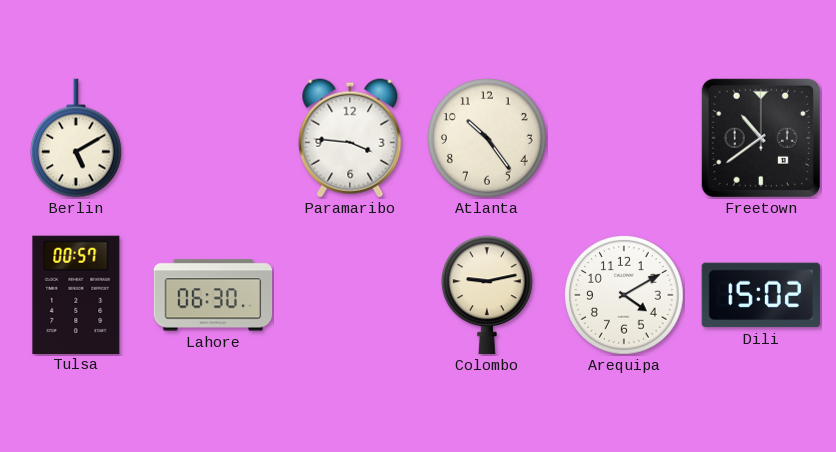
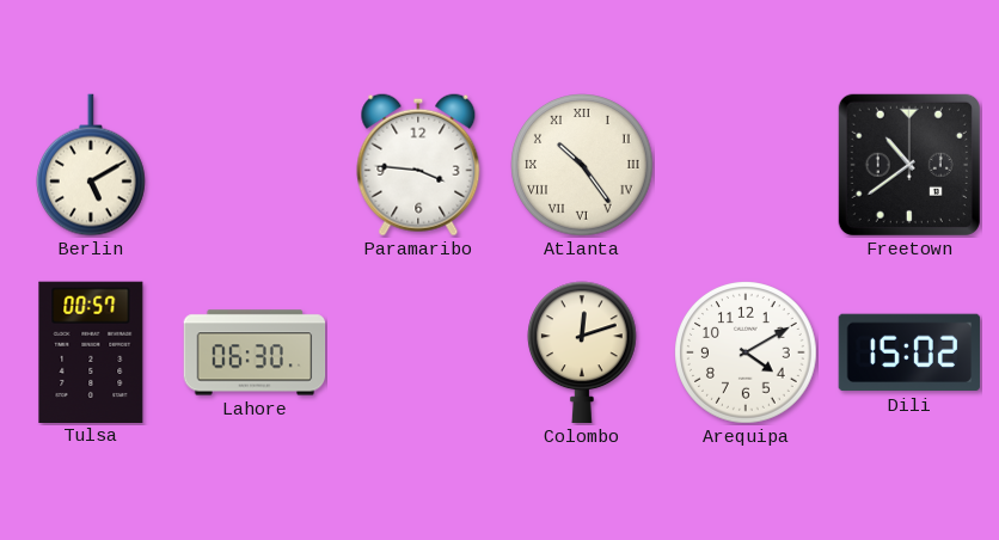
Atlanta numerals: Arabic -> Roman (582, 165)
Colombo: 9:13 -> 12:12 (583, 352)
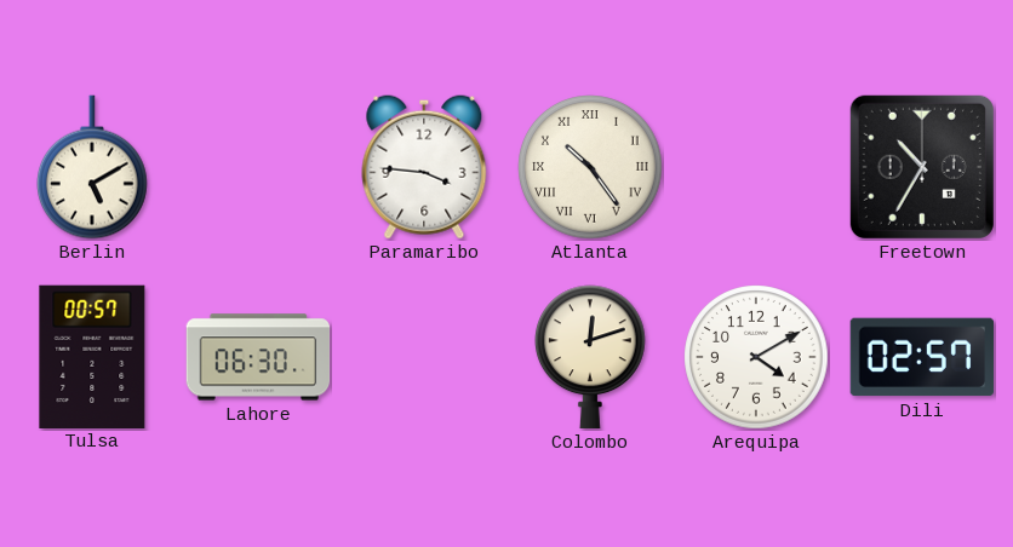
Freetown: 10:39 -> 10:35 (922, 167)
Dili: 15:02 -> 02:57 (922, 357)
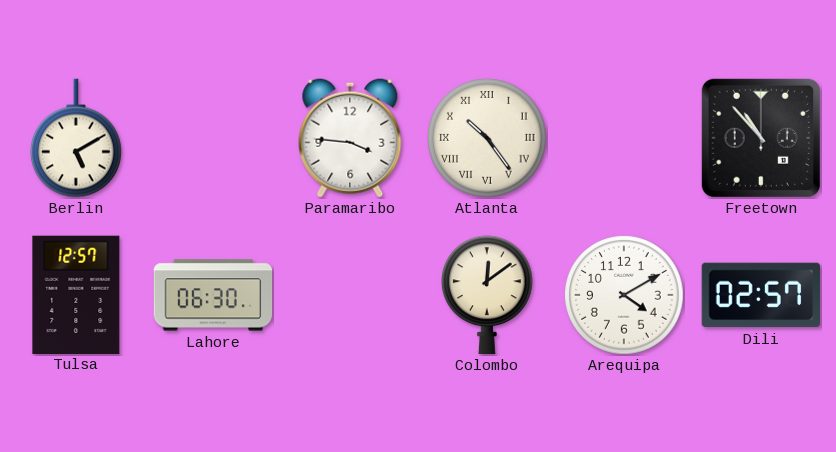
Freetown: 10:35 -> 10:53 (761, 138)
Tulsa: 00:57 -> 12:57 (76, 294)
Colombo: 12:12 -> 12:09 (488, 295)
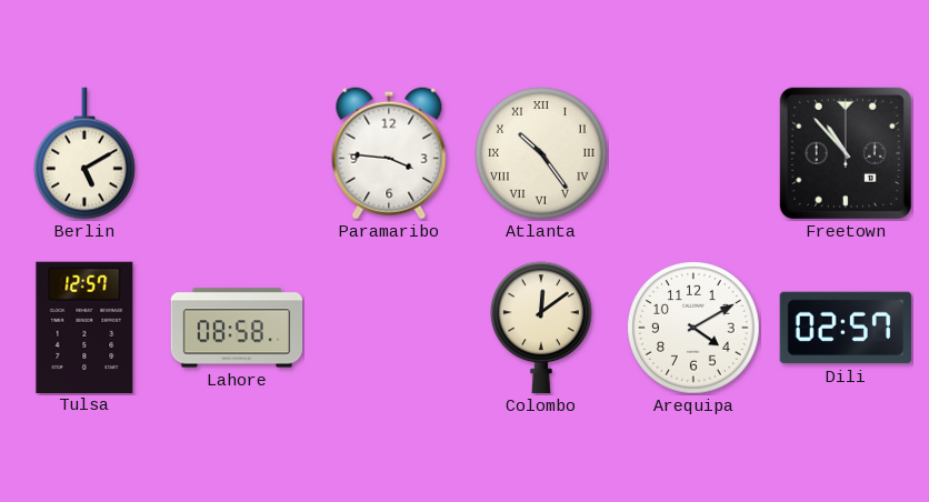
Lahore: 06:30 -> 08:58 (237, 328)
